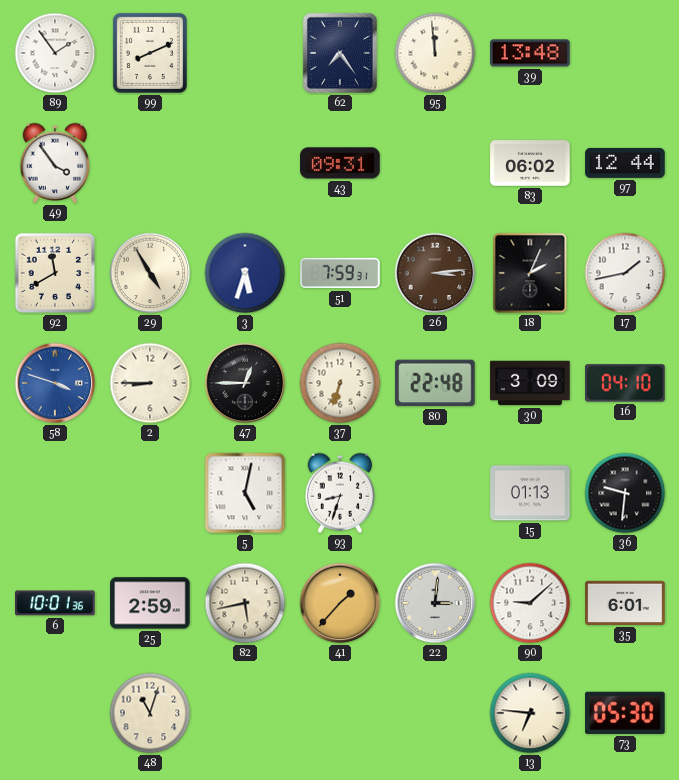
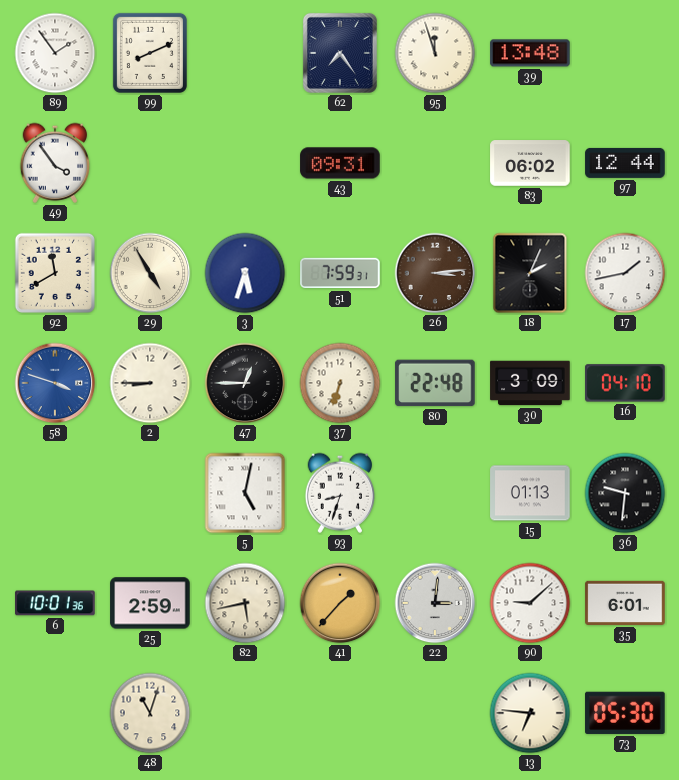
95: 11:59 -> 11:57 (435, 53)
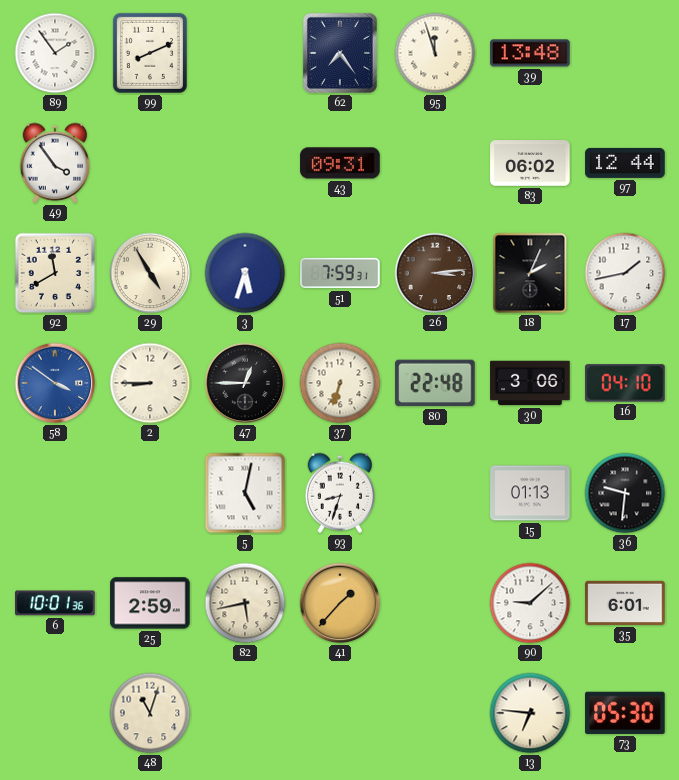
58: 3:48 -> 3:51 (55, 383)
30: 3:09 -> 3:06 (530, 383)
22: 3:01 -> none (435, 603)
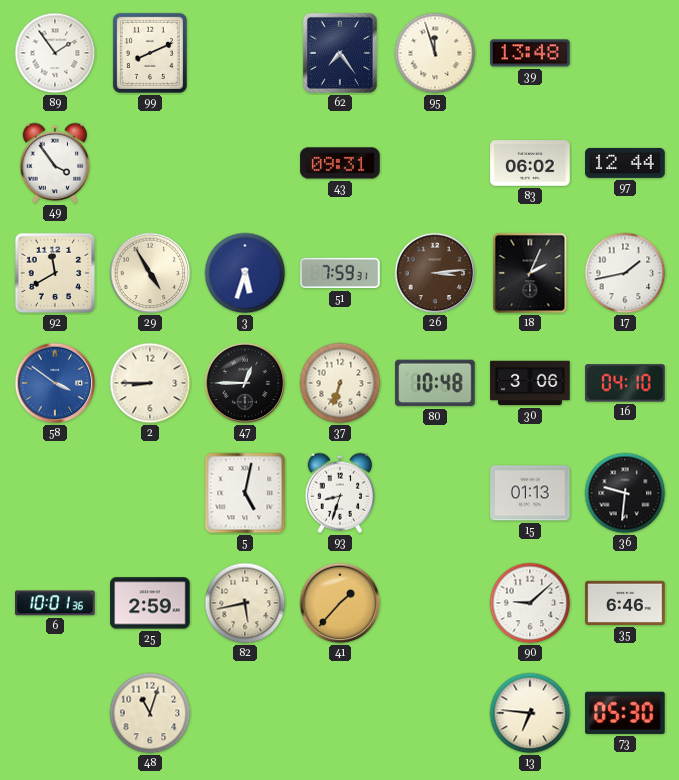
80: 22:48 -> 10:48 (435, 383)
35: 6:01 -> 6:46 (625, 603)
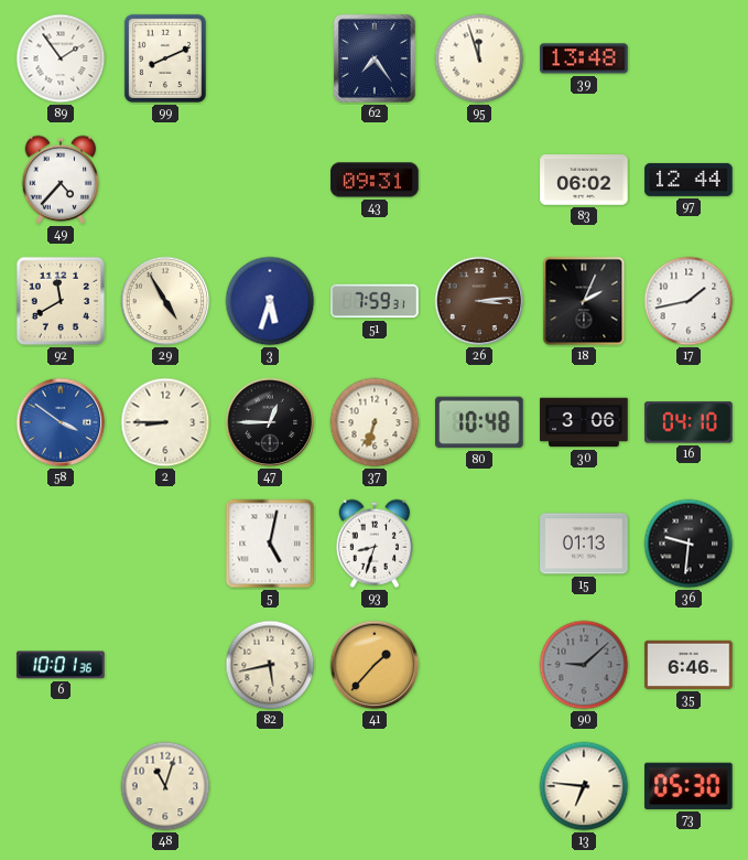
49: 3:54 -> 4:37 (59, 180)
25: 2:59 -> none (150, 603)
90 dial: white -> grey (584, 665)
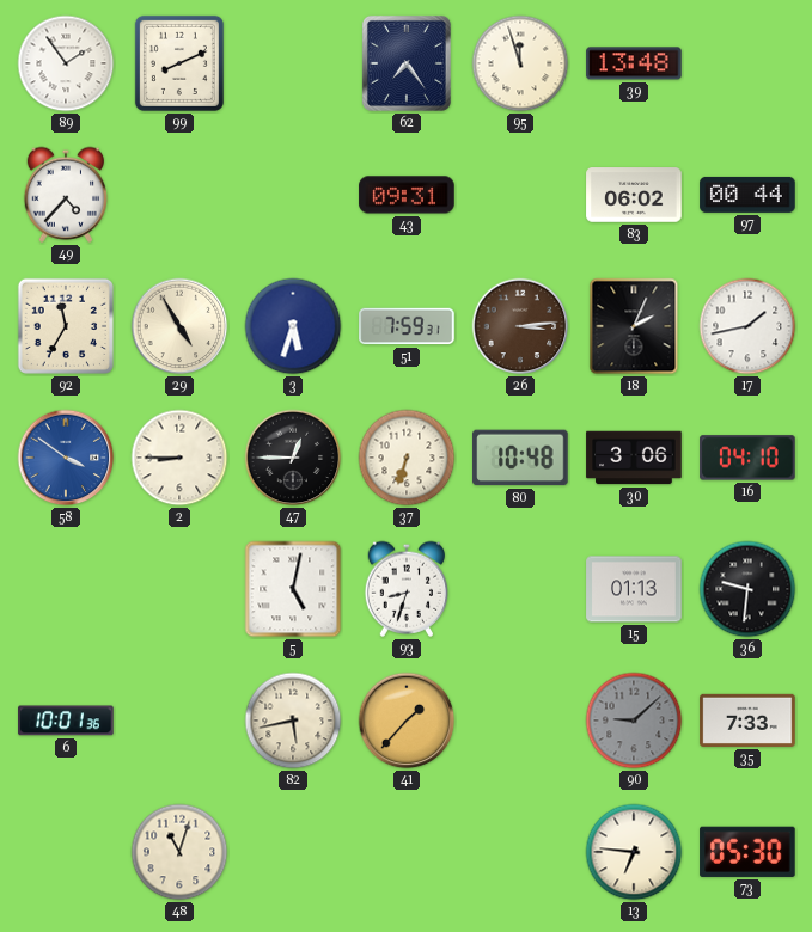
97: 12:44 -> 00:44 (747, 195)
92: 11:40 -> 11:35 (66, 326)
35: 6:46 -> 7:33 (747, 721)
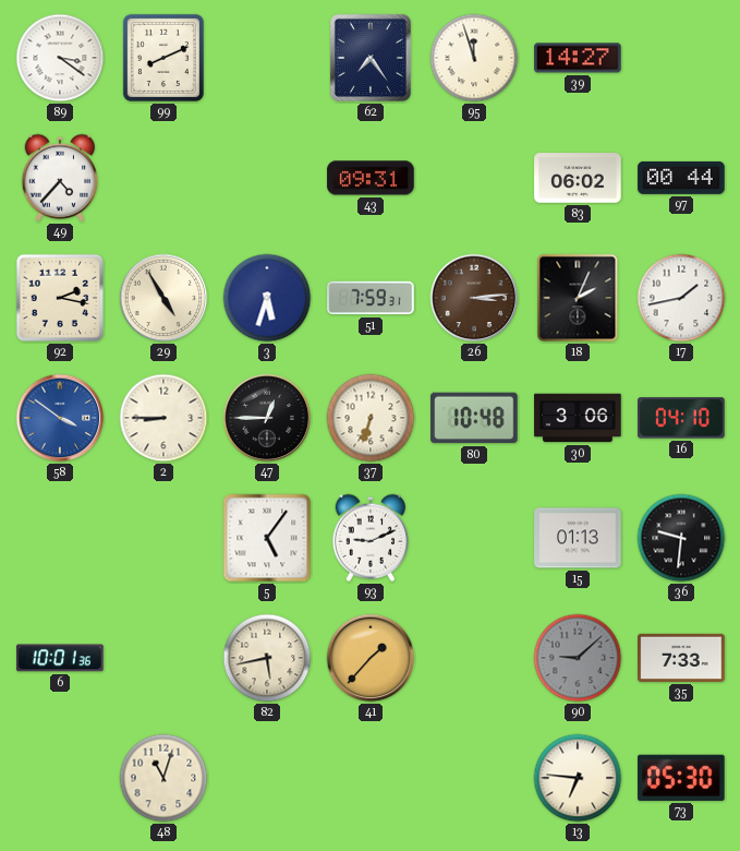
89: 1:54 -> 3:21 (60, 58)
39: 13:48 -> 14:27 (578, 58)
92: 11:35 -> 2:17 (60, 298)
5: 5:02 -> 5:06 (267, 538)
93: 8:33 -> 9:11 (369, 538)
